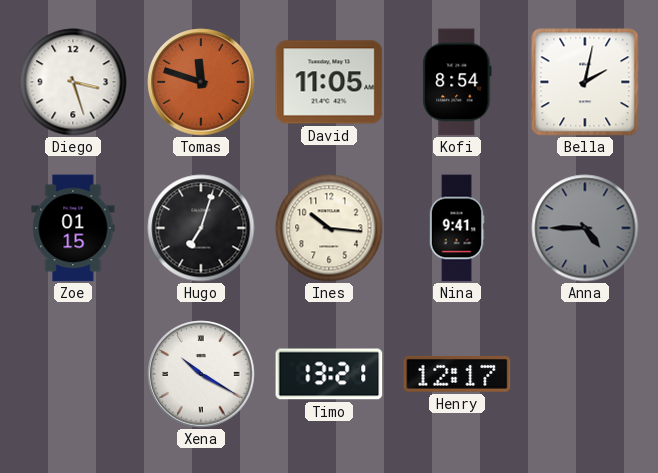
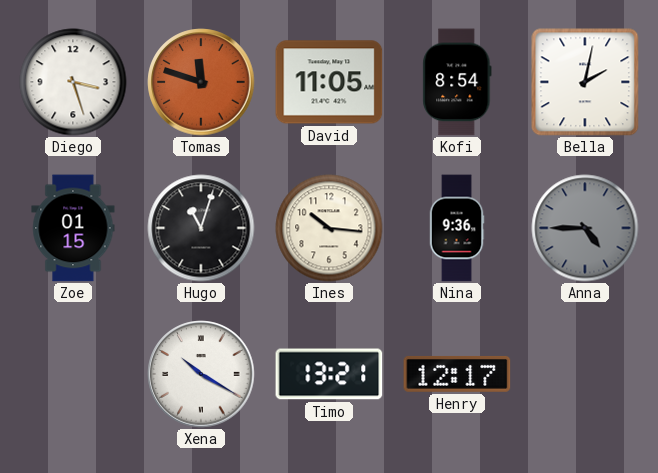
Hugo: 7:03 -> 11:03 (201, 228)
Nina: 9:41 -> 9:36 (457, 228)
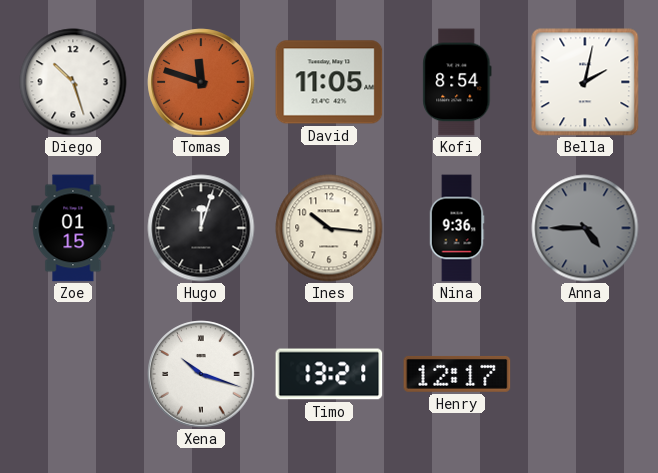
Diego: 3:27 -> 10:27 (73, 82)
Hugo: 11:03 -> 12:03 (201, 228)
Xena: 10:20 -> 10:18 (201, 374)
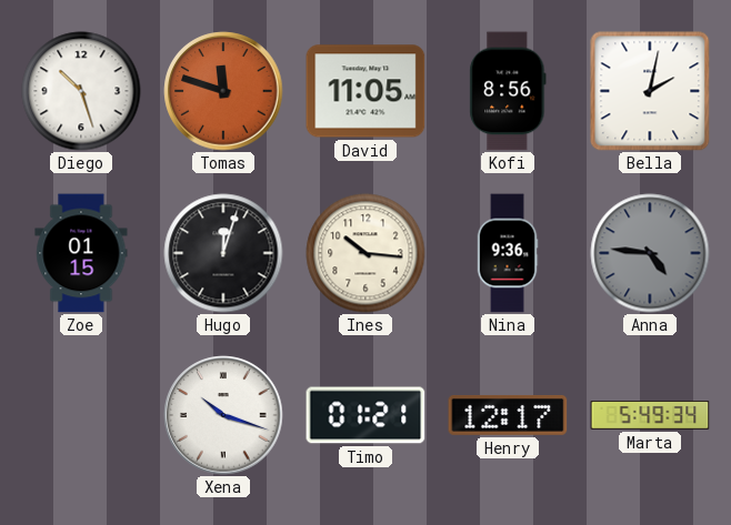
Kofi: 8:54 -> 8:56 (508, 91)
Anna: 4:45 -> 4:46 (650, 253)
Timo: 13:21 -> 01:21 (365, 415)
Marta: none -> 5:49 (650, 416)
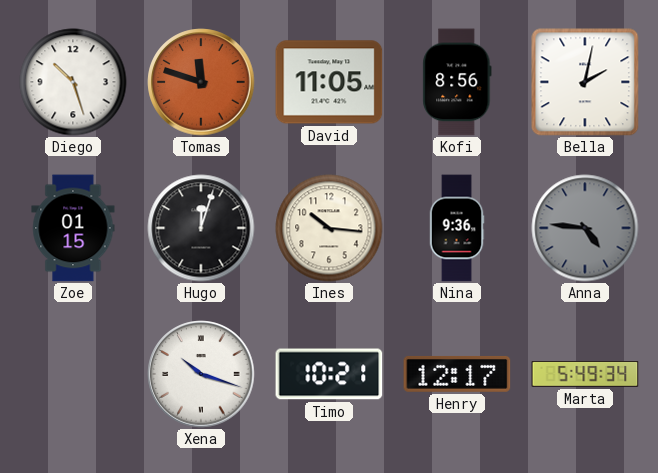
Timo: 01:21 -> 10:21 (329, 374)
